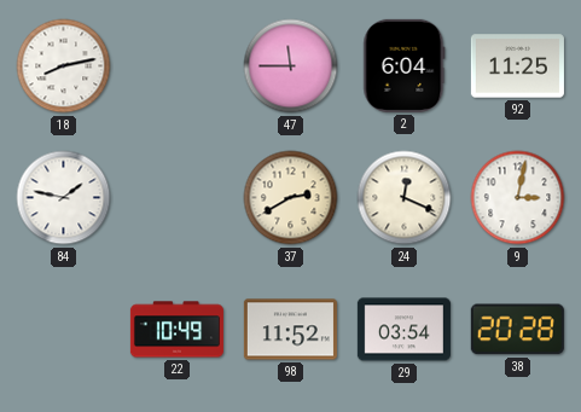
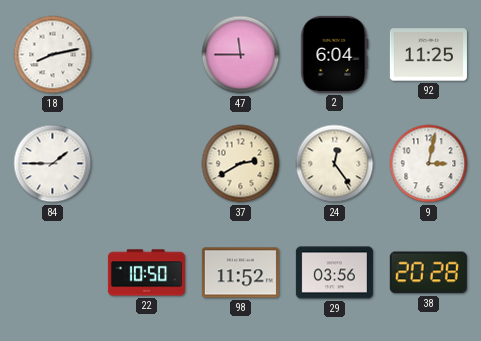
84: 1:47 -> 1:45 (53, 164)
24: 12:19 -> 12:24 (335, 164)
22: 10:49 -> 10:50 (146, 273)
29: 03:54 -> 03:56 (334, 273)
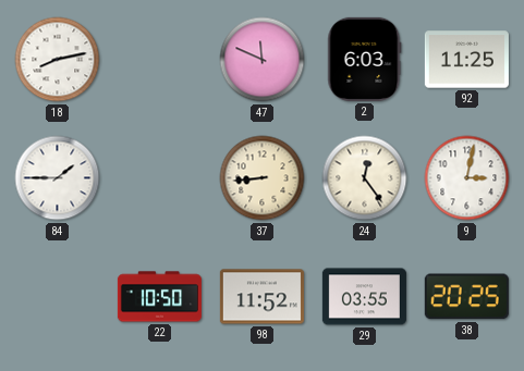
47: 11:45 -> 11:49 (263, 60)
2: 6:04 -> 6:03 (365, 59)
37: 2:40 -> 8:44 (263, 178)
29: 03:56 -> 03:55 (364, 297)
38: 20:28 -> 20:25 (466, 297)
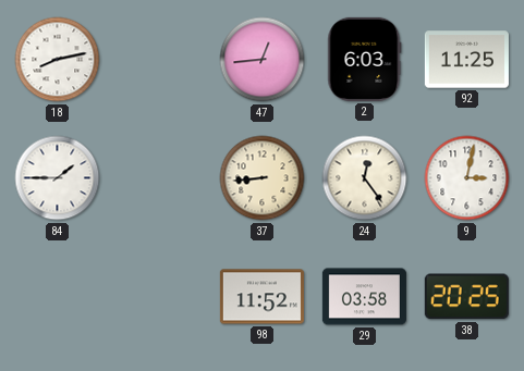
47: 11:49 -> 12:44 (263, 60)
22: 10:50 -> none (159, 297)
29: 03:55 -> 03:58 (364, 297)
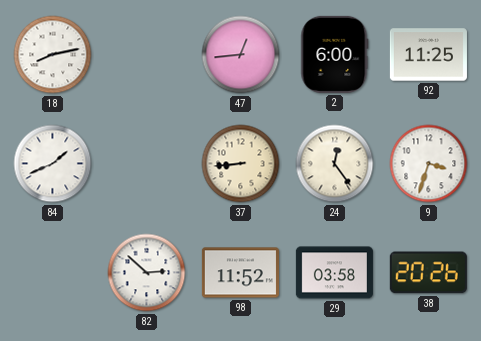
2: 6:03 -> 6:00 (335, 54)
84: 1:45 -> 1:41 (53, 164)
9: 3:02 -> 3:33 (429, 164)
82: none -> 2:52 (147, 273)
38: 20:25 -> 20:26 (428, 273)
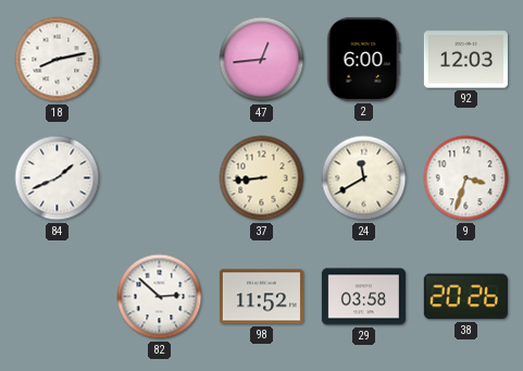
92: 11:25 -> 12:03 (465, 60)
24: 12:24 -> 11:40 (364, 178)
